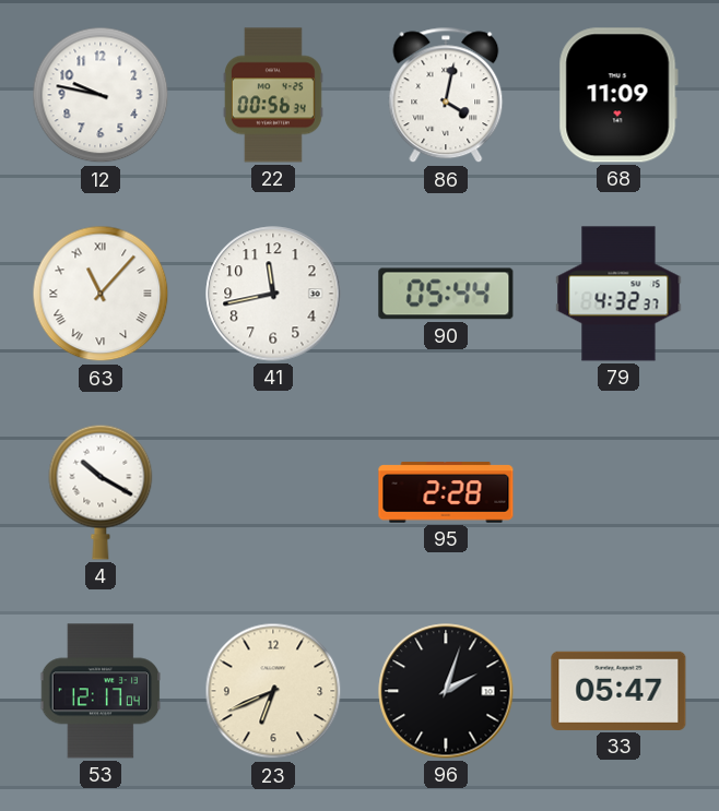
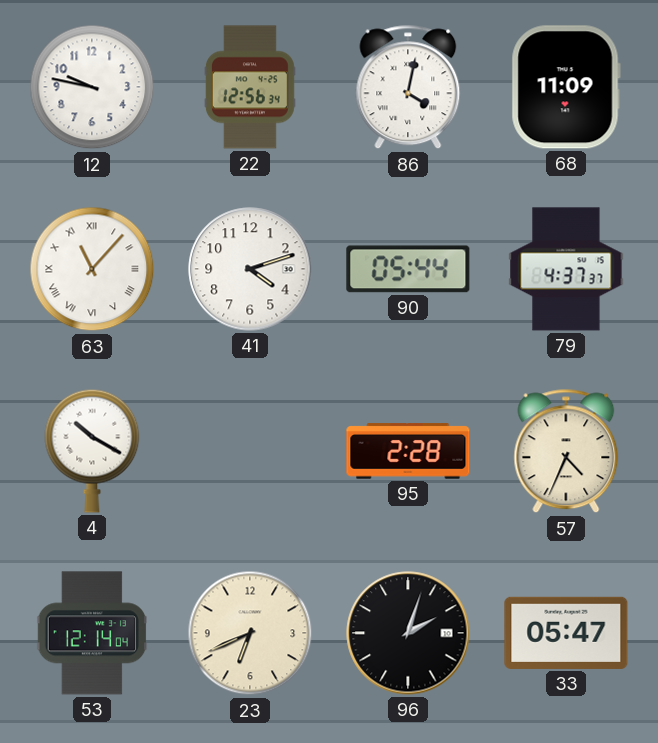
22: 00:56 -> 12:56 (250, 87)
41: 11:43 -> 4:12 (250, 269)
79: 4:32 -> 4:37 (566, 269)
57: none -> 4:34 (566, 451)
53: 12:17 -> 12:14 (92, 633)
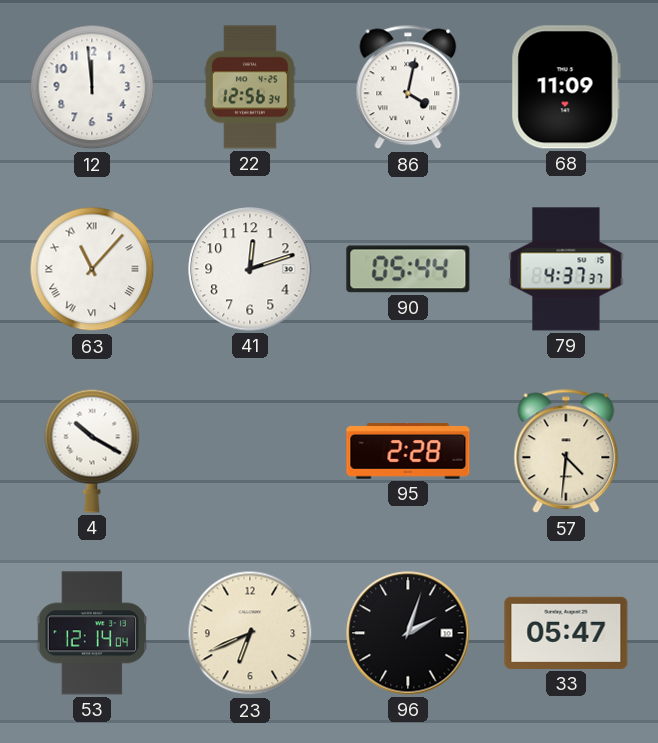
12: 9:47 -> 11:59 (92, 87)
41: 4:12 -> 12:12 (250, 269)
57: 4:34 -> 4:31 (566, 451)
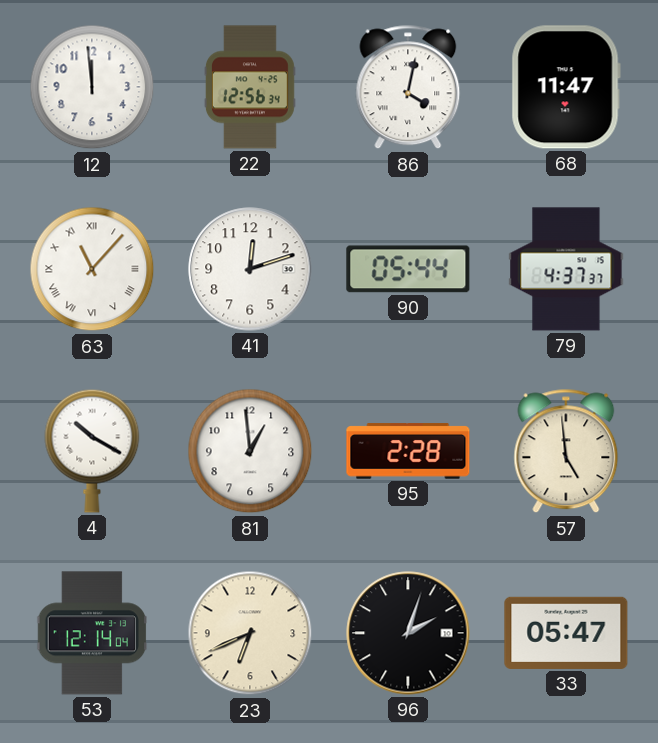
68: 11:09 -> 11:47 (566, 87)
81: none -> 12:59 (250, 451)
57: 4:31 -> 4:59 (566, 451)
